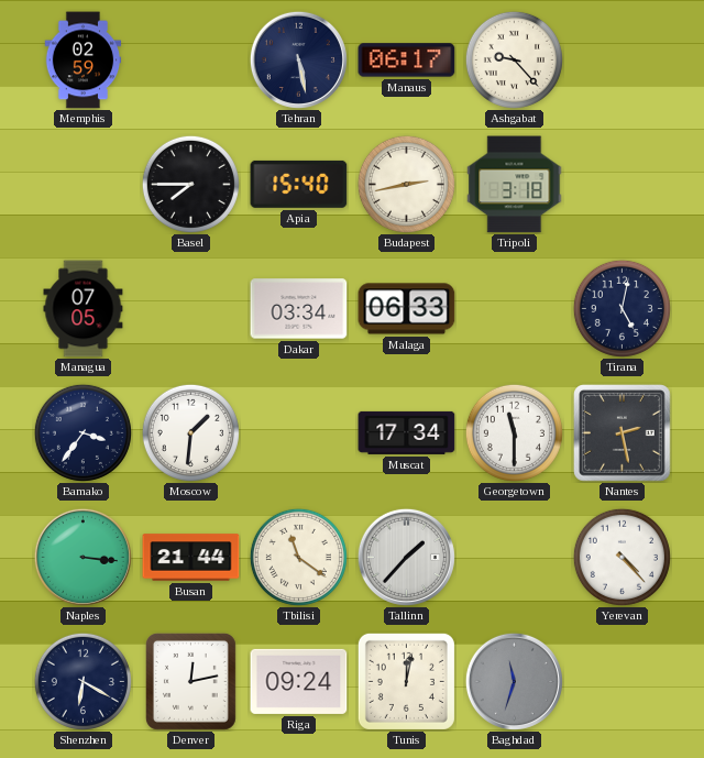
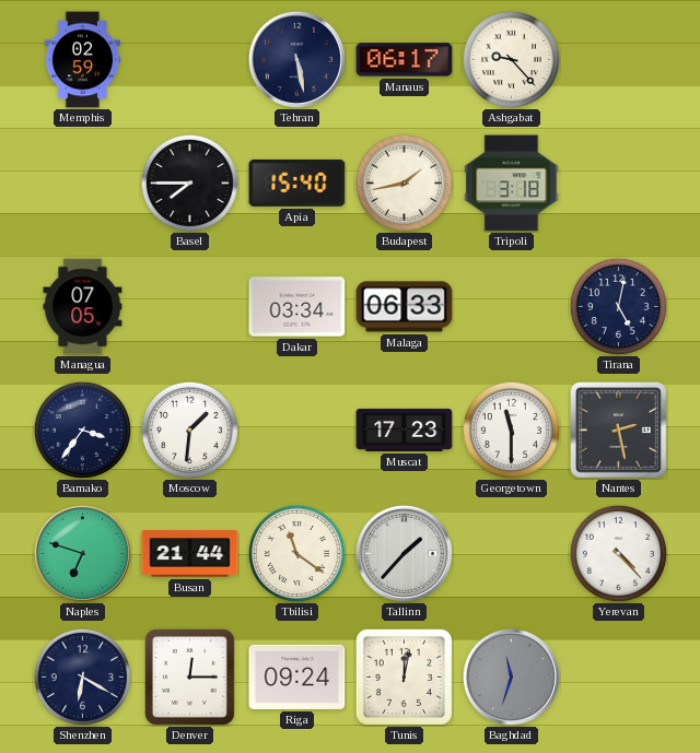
Budapest: 2:43 -> 1:43 (404, 183)
Muscat: 17:34 -> 17:23 (405, 430)
Naples: 3:16 -> 6:48 (82, 553)
Denver: 12:13 -> 12:15 (189, 676)
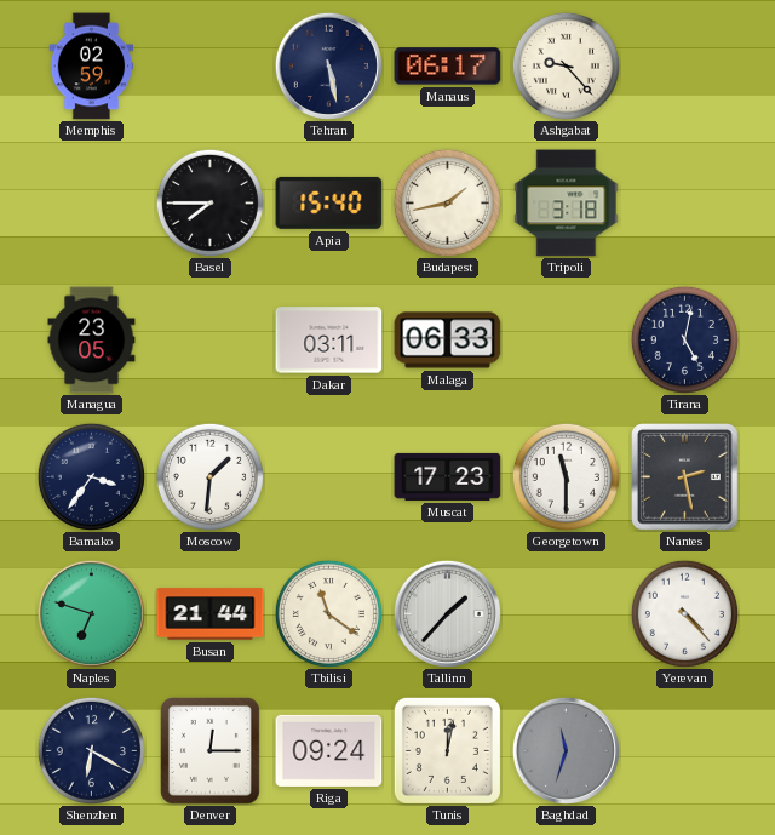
Managua: 07:05 -> 23:05 (92, 341)
Dakar: 03:34 -> 03:11 (329, 341)
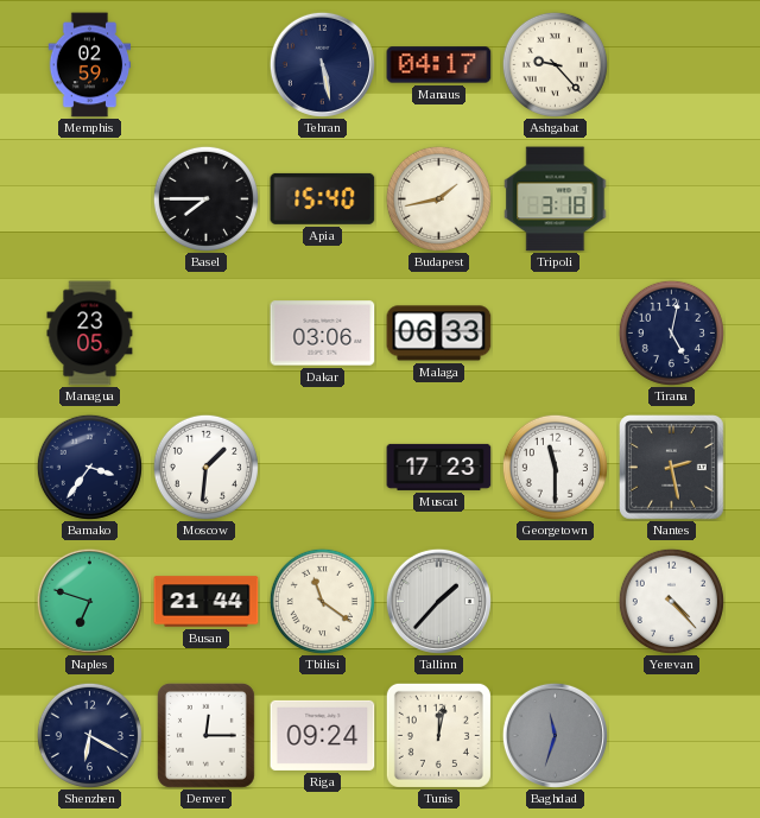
Manaus: 06:17 -> 04:17 (439, 65)
Dakar: 03:11 -> 03:06 (323, 334)
